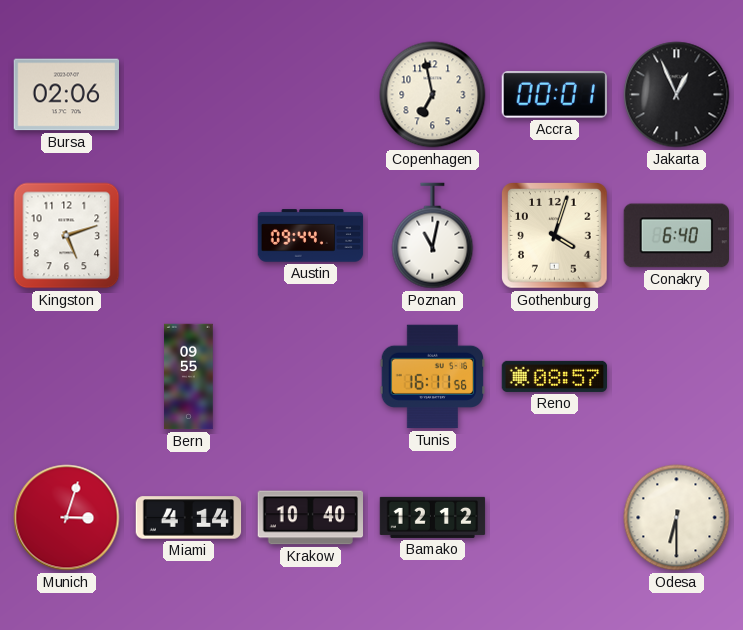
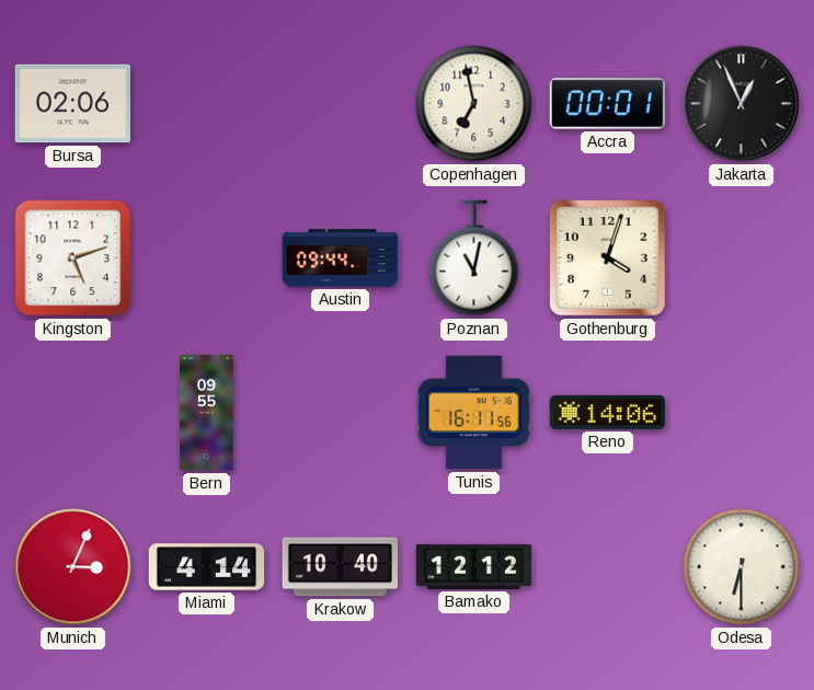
Conakry: 6:40 -> none (676, 236)
Reno: 08:57 -> 14:06 (608, 412)
Munich: 3:03 -> 3:04 (73, 567)
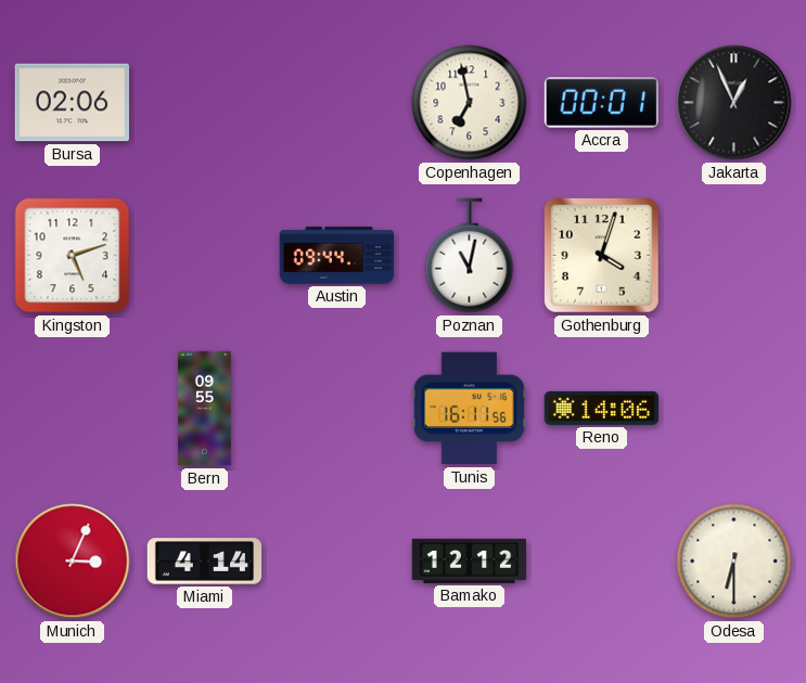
Krakow: 10:40 -> none (341, 567)
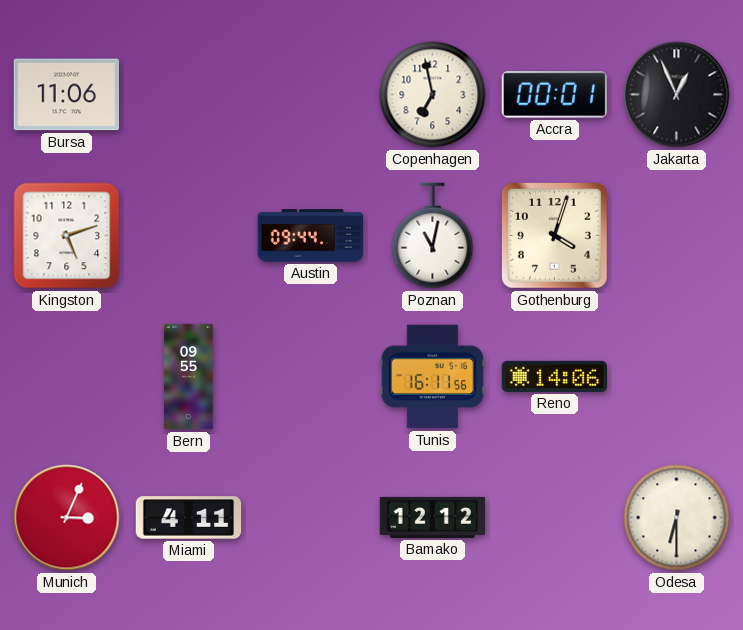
Bursa: 02:06 -> 11:06 (67, 95)
Miami: 4:14 -> 4:11 (189, 518)
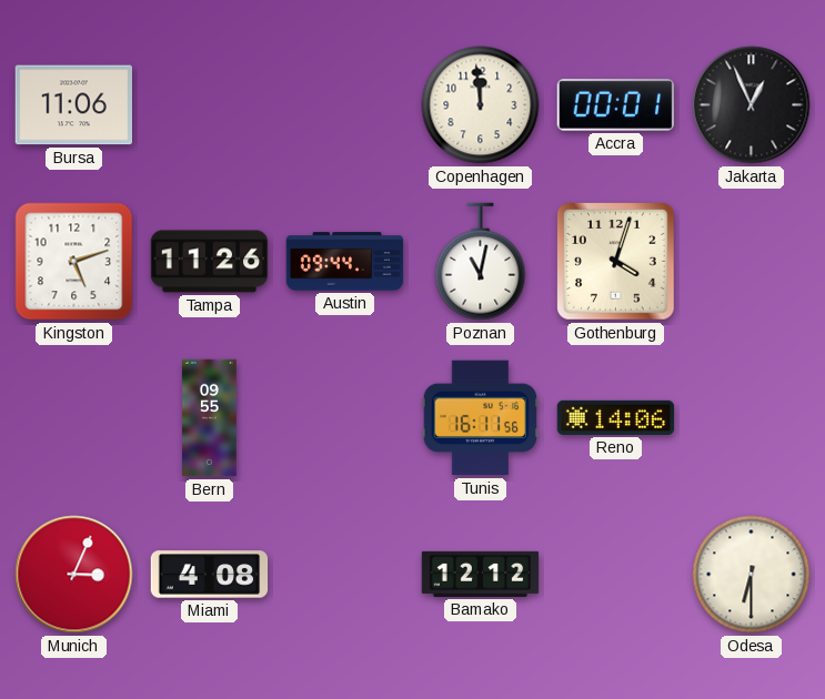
Copenhagen: 6:58 -> 11:59 (481, 105)
Tampa: none -> 11:26 (210, 262)
Miami: 4:11 -> 4:08 (210, 575)
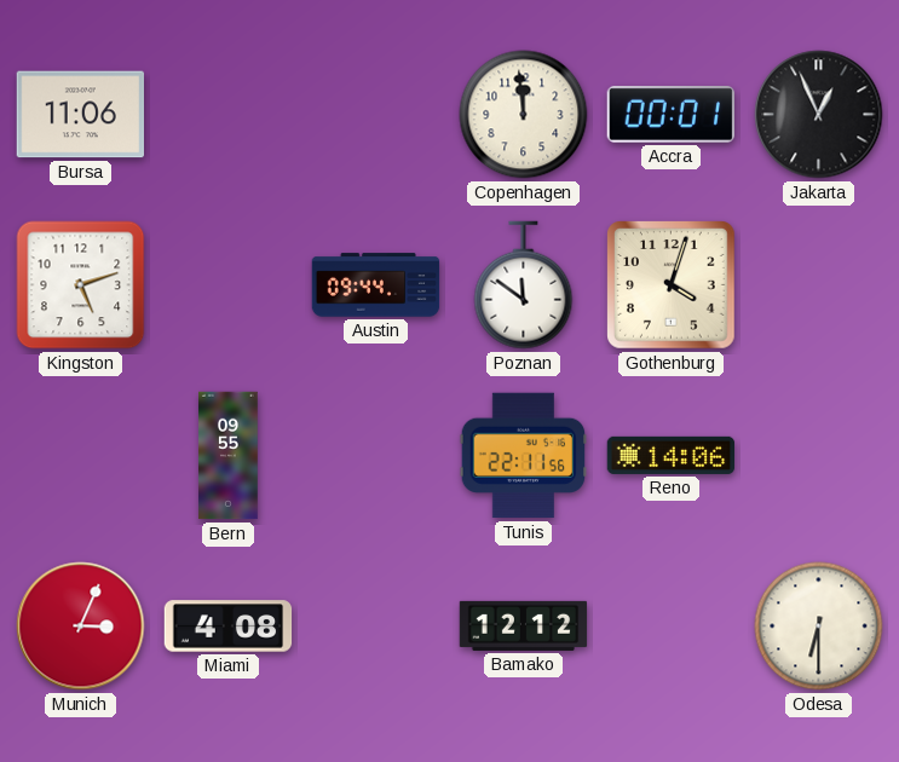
Tampa: 11:26 -> none (210, 262)
Poznan: 11:02 -> 11:51 (524, 285)
Tunis: 16:11 -> 22:11 (524, 456)
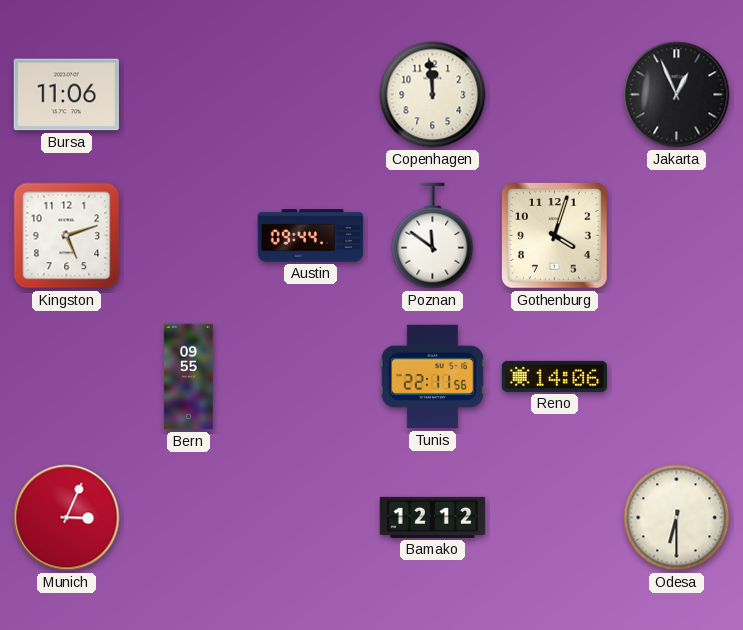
Accra: 00:01 -> none (670, 115)
Miami: 4:08 -> none (229, 627)
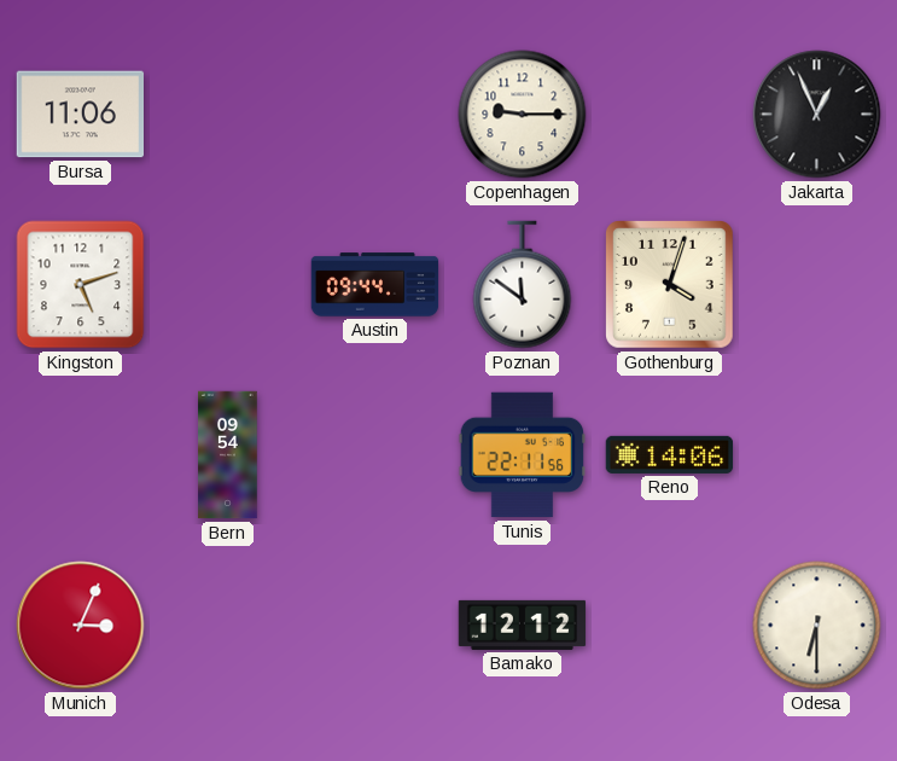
Copenhagen: 11:59 -> 9:15 (523, 115)
Bern: 09:55 -> 09:54 (228, 455)
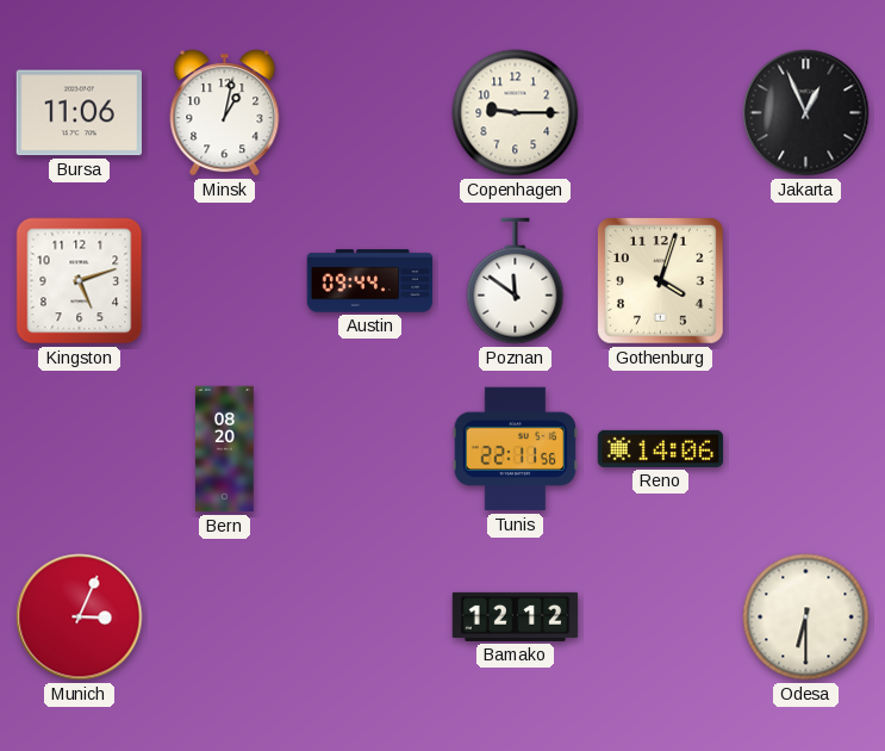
Minsk: none -> 1:02 (225, 113)
Bern: 09:54 -> 08:20 (225, 449)
